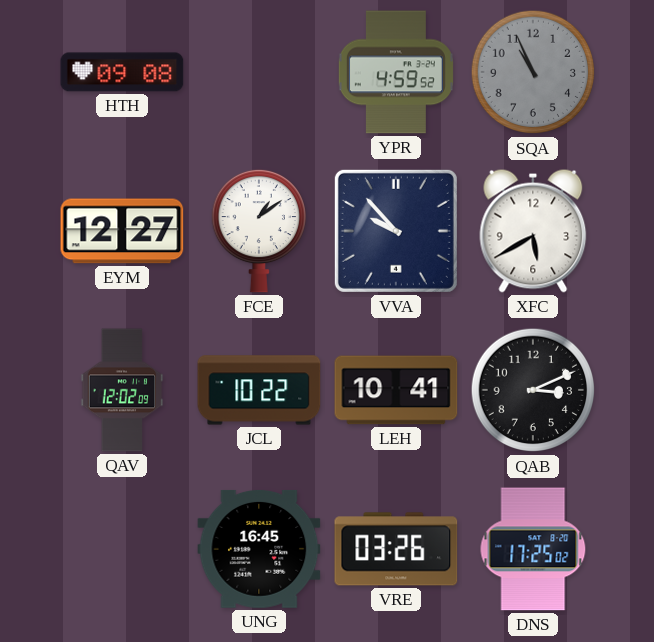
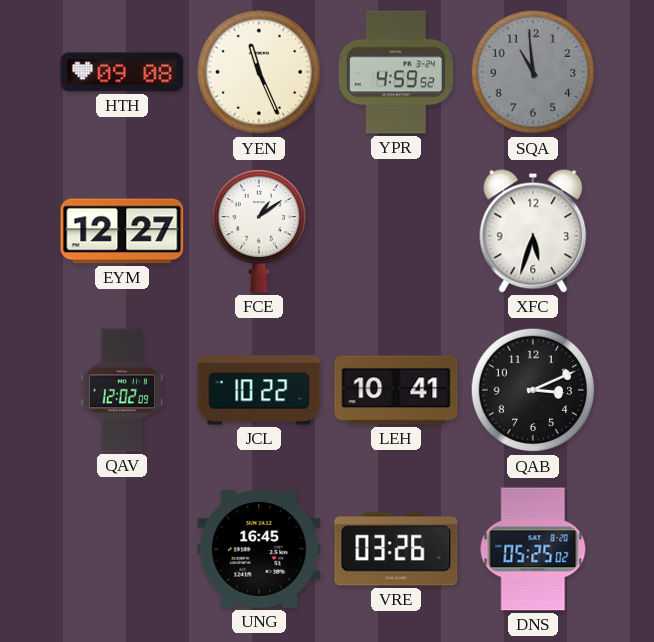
YEN: none -> 11:26 (259, 72)
SQA: 10:56 -> 10:59 (533, 72)
VVA: 9:53 -> none (396, 231)
XFC: 5:40 -> 5:33 (533, 231)
DNS: 17:25 -> 05:25 (533, 549)
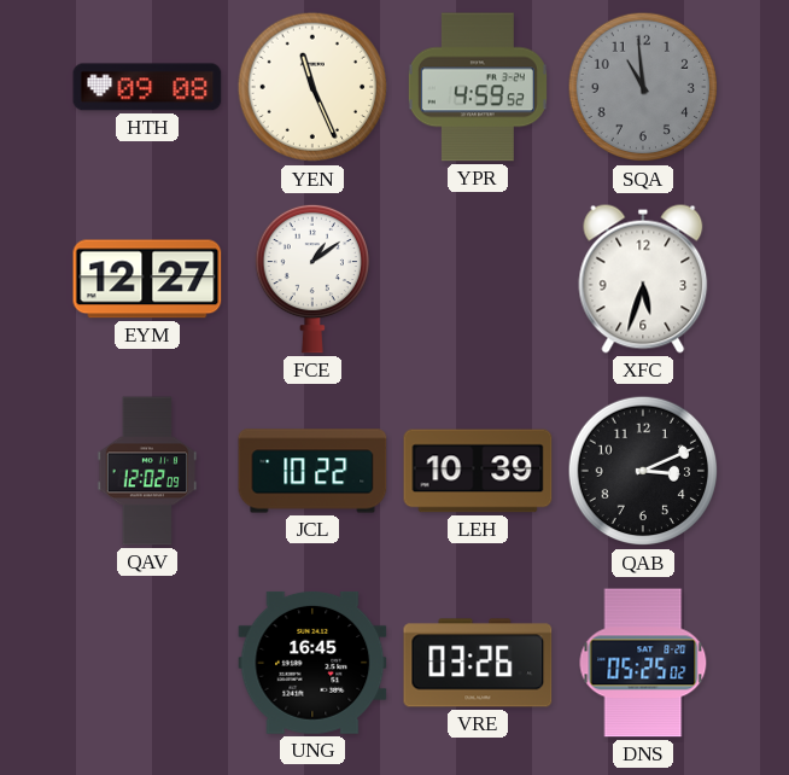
LEH: 10:41 -> 10:39 (478, 471)
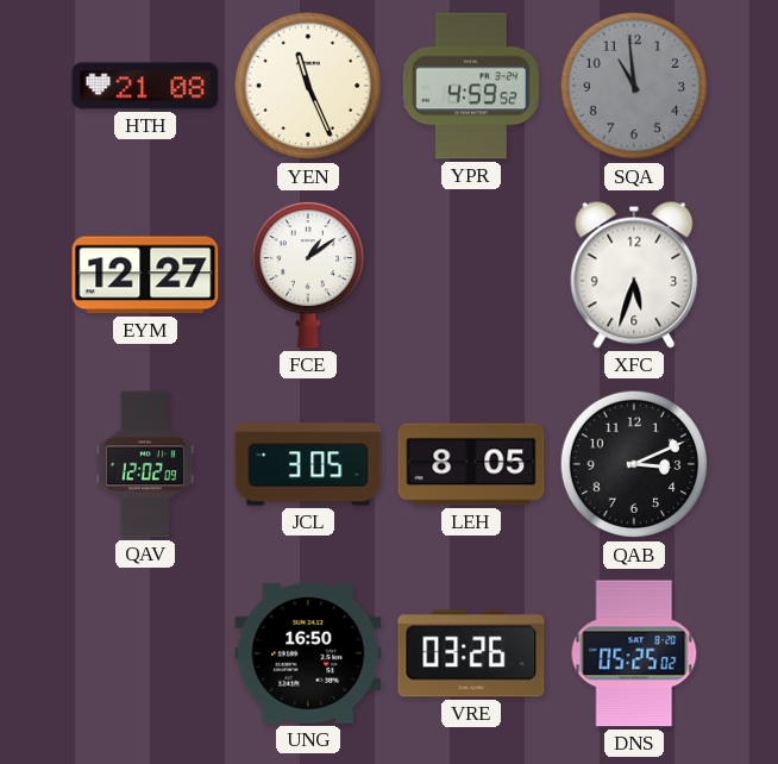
HTH: 09:08 -> 21:08 (145, 86)
JCL: 10:22 -> 3:05 (308, 464)
LEH: 10:39 -> 8:05 (471, 464)
UNG: 16:45 -> 16:50 (308, 653)
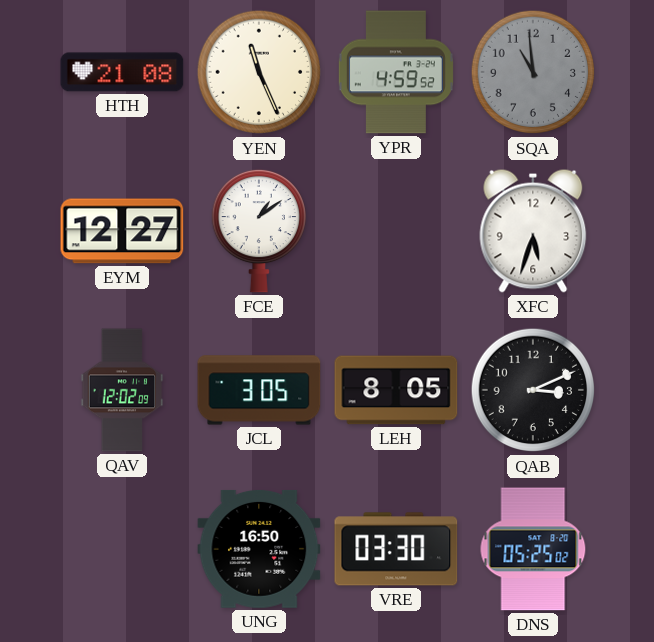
VRE: 03:26 -> 03:30 (396, 549)
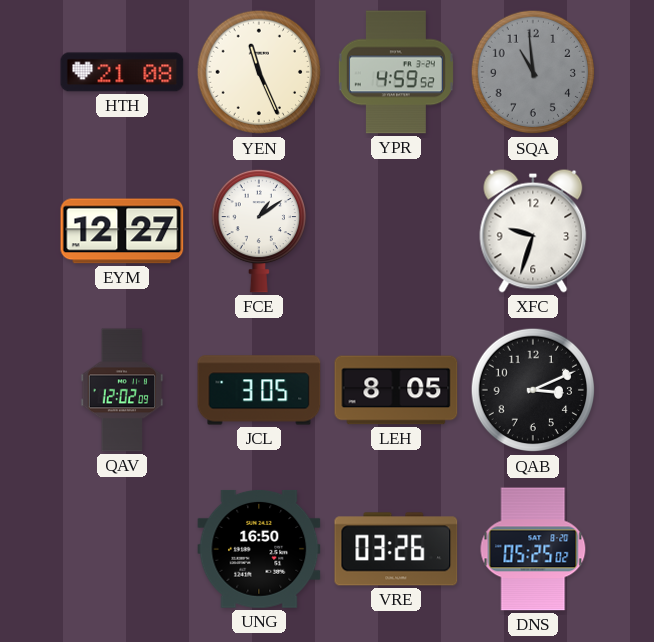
XFC: 5:33 -> 9:33 (533, 231)
VRE: 03:30 -> 03:26 (396, 549)
